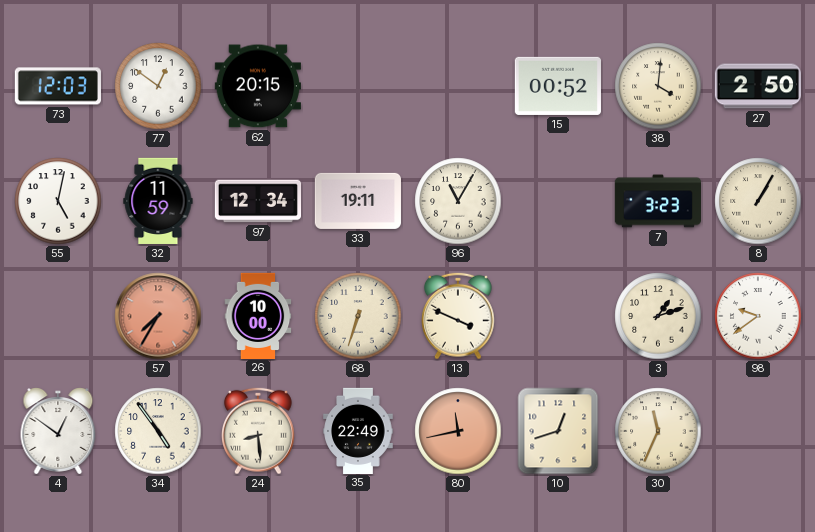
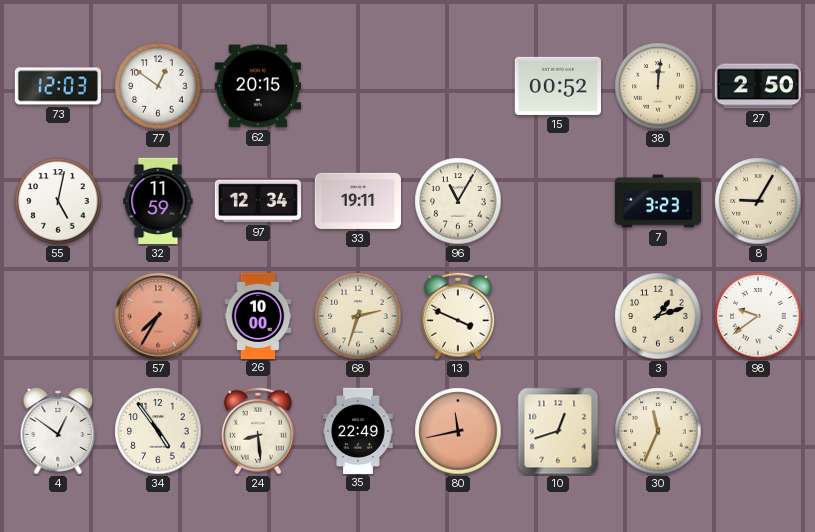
38: 4:01 -> 12:01 (658, 86)
8: 1:05 -> 9:05 (758, 201)
68: 6:33 -> 2:33 (358, 316)
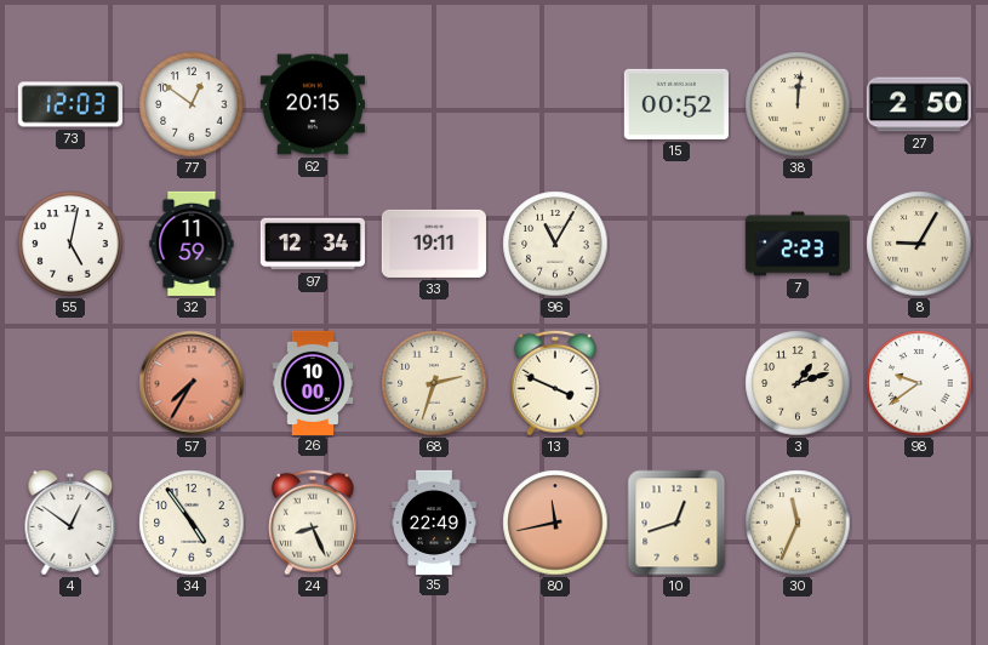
7: 3:23 -> 2:23 (796, 244)
24: 8:29 -> 8:26 (314, 523)
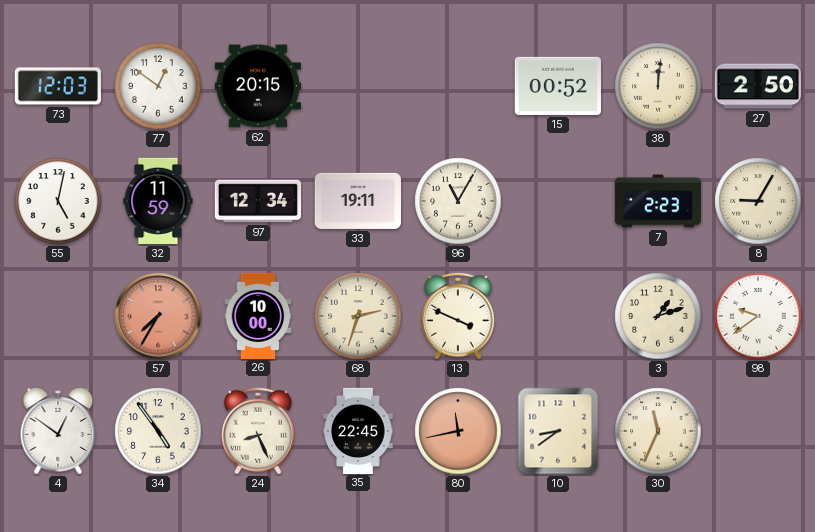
35: 22:49 -> 22:45 (358, 430)
10: 12:42 -> 8:39 (558, 431)
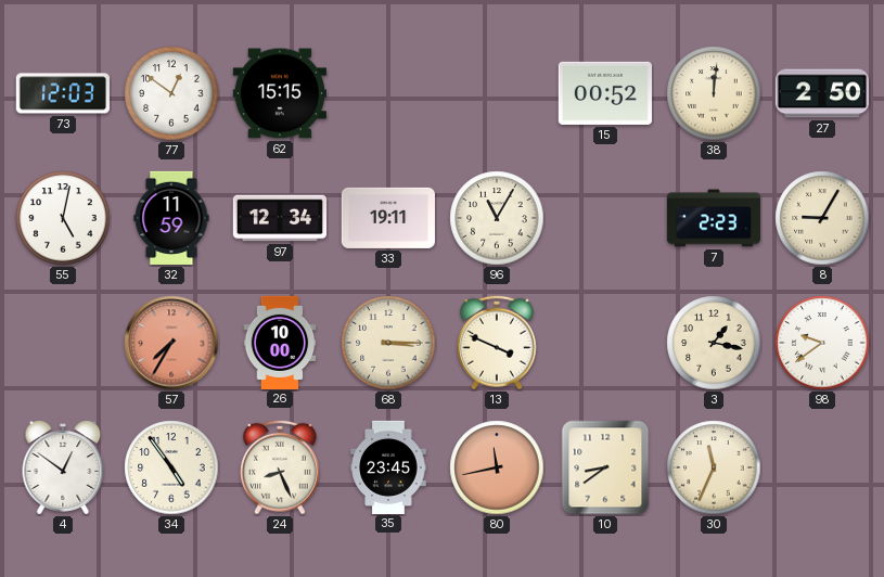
62: 20:15 -> 15:15 (280, 93)
68: 2:33 -> 3:15 (388, 343)
3: 1:12 -> 1:17 (714, 343)
35: 22:45 -> 23:45 (388, 466)
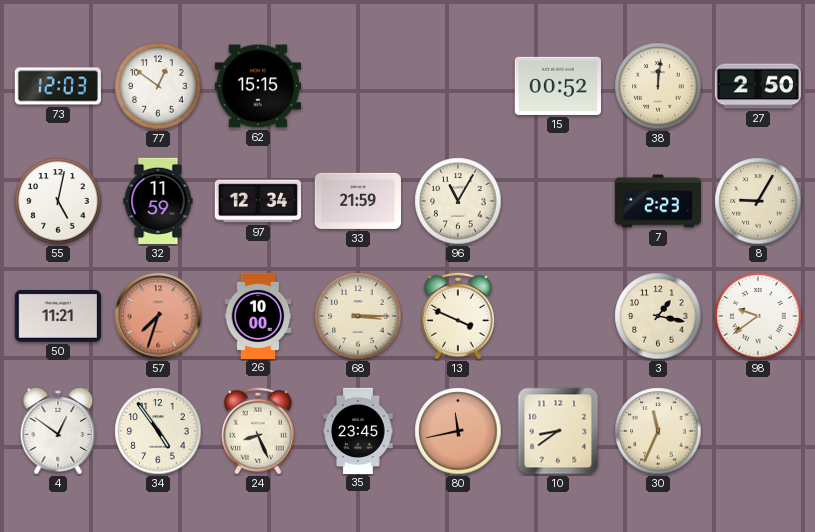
33: 19:11 -> 21:59 (358, 201)
50: none -> 11:21 (58, 316)
57: 7:35 -> 7:33 (158, 316)
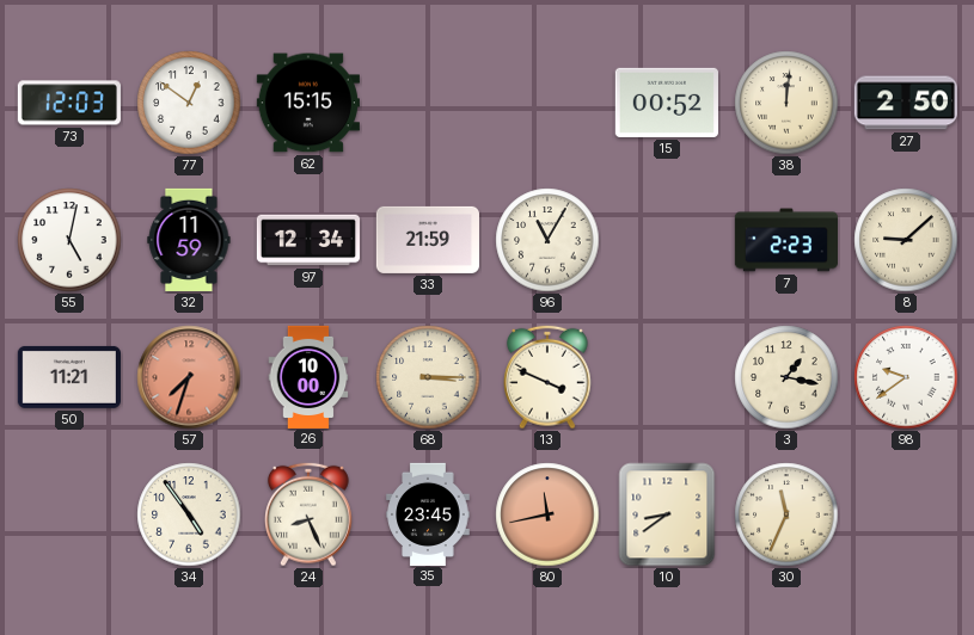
8: 9:05 -> 9:08 (906, 240)
4: 12:51 -> none (58, 431)
